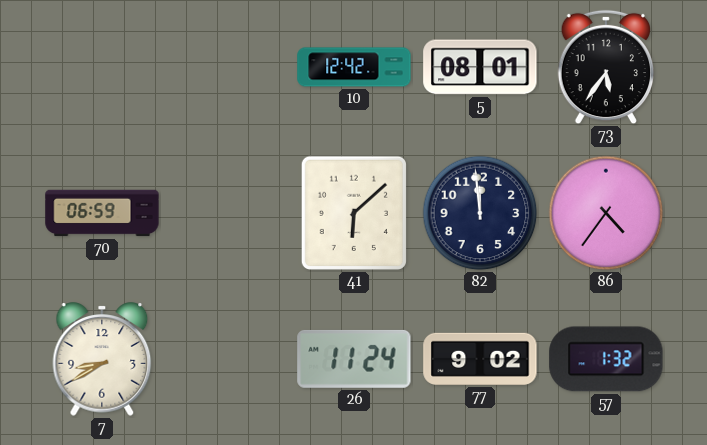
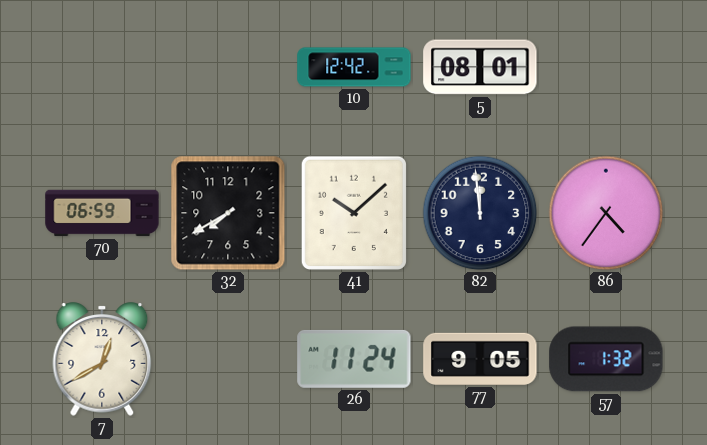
73: 5:36 -> none (605, 67)
32: none -> 7:40 (228, 213)
41: 6:08 -> 10:08 (354, 213)
7: 8:40 -> 12:40 (102, 359)
77: 9:02 -> 9:05 (480, 359)
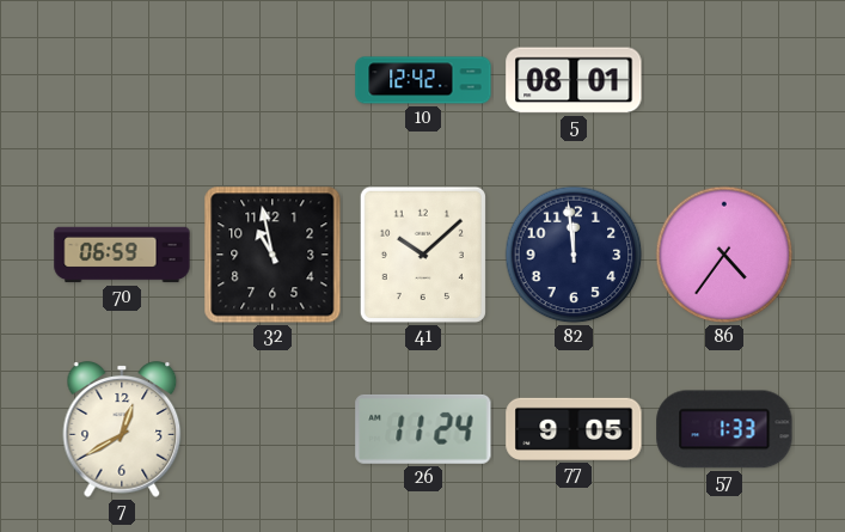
32: 7:40 -> 10:58 (273, 255)
57: 1:32 -> 1:33 (724, 429)
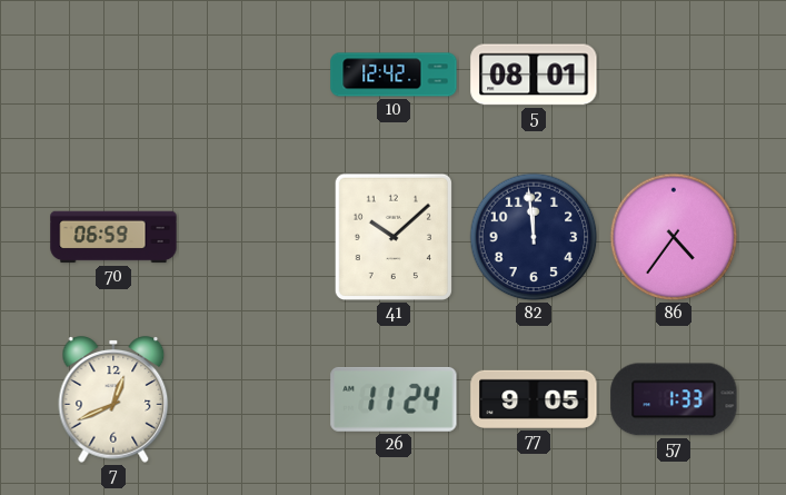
32: 10:58 -> none (273, 255)
7: 12:40 -> 12:41 (113, 399)
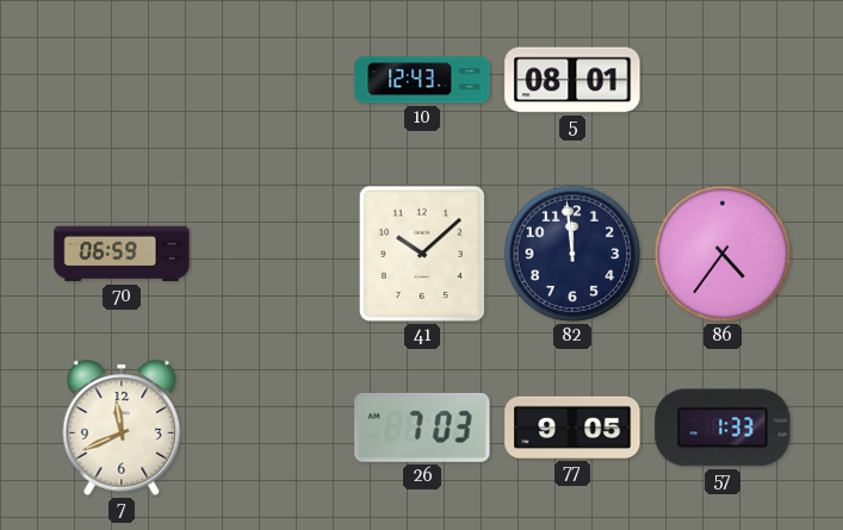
10: 12:42 -> 12:43 (422, 80)
7: 12:41 -> 11:41 (122, 428)
26: 11:24 -> 7:03 (422, 428)
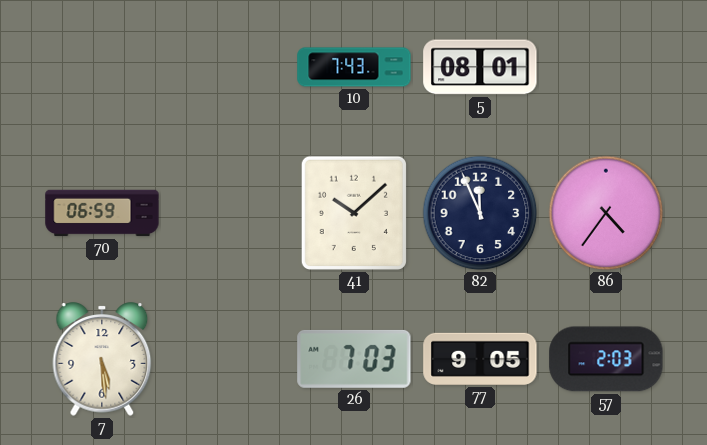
10: 12:43 -> 7:43 (354, 67)
82: 11:59 -> 11:56 (480, 213)
7: 11:41 -> 5:29 (102, 359)
57: 1:33 -> 2:03 (606, 359)
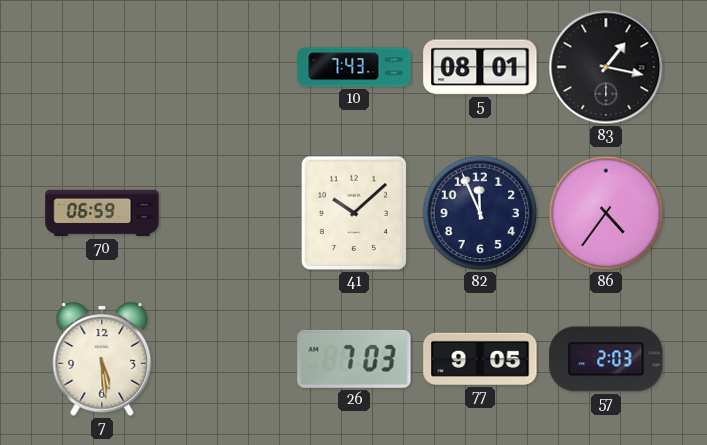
83: none -> 1:17 (606, 67)
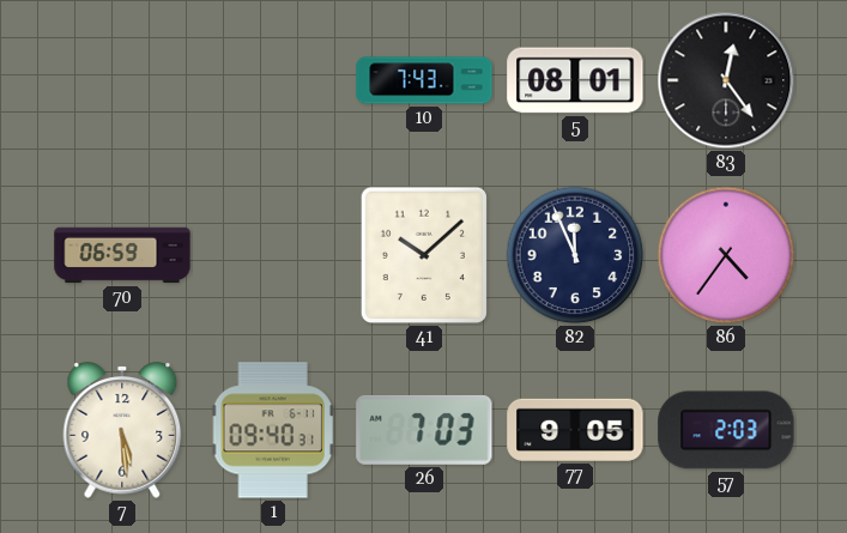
83: 1:17 -> 12:24 (726, 80)
1: none -> 09:40 (273, 430)
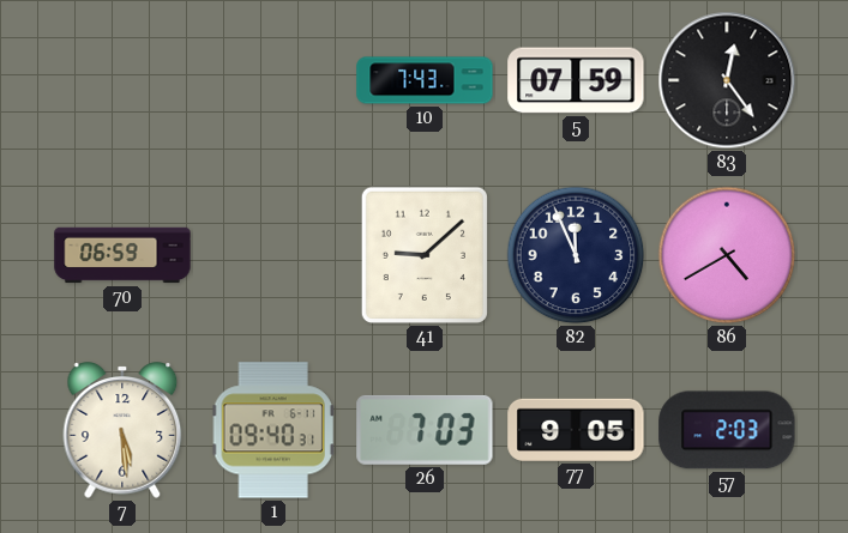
5: 08:01 -> 07:59 (576, 80)
41: 10:08 -> 9:08 (425, 255)
86: 4:36 -> 4:40 (727, 255)
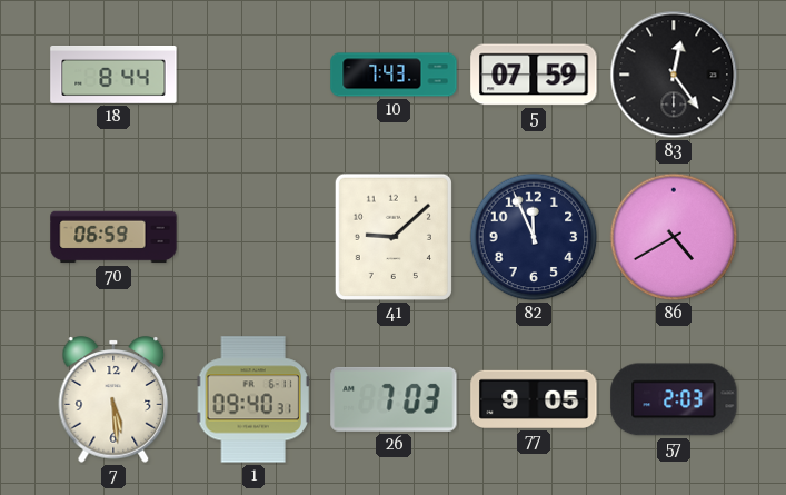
18: none -> 8:44 (113, 76)
